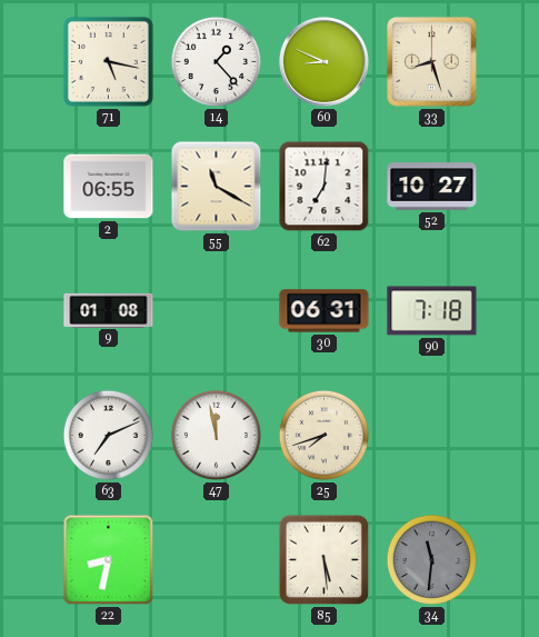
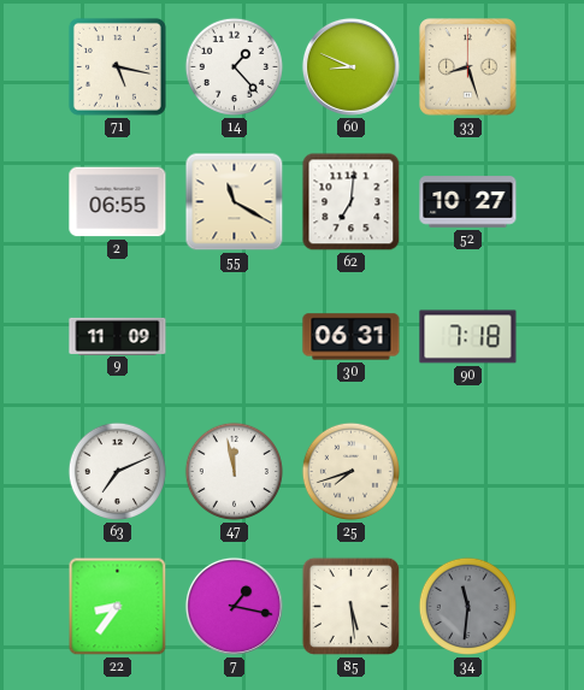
9: 01:08 -> 11:09 (118, 336)
22: 8:32 -> 8:36 (118, 607)
7: none -> 1:17 (234, 606)
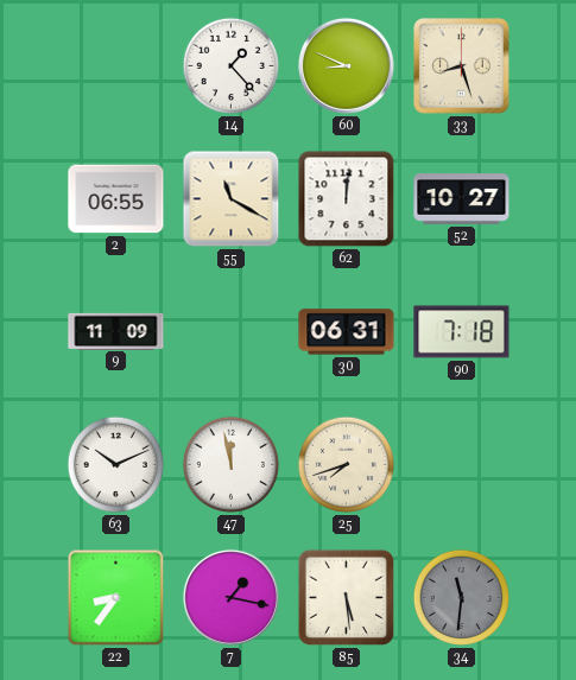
71: 5:17 -> none (117, 66)
62: 7:01 -> 12:01 (347, 199)
63: 7:11 -> 10:11 (115, 464)
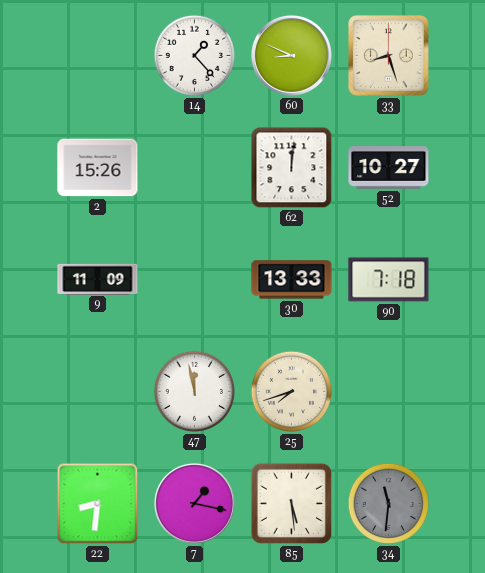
2: 06:55 -> 15:26 (98, 168)
55: 11:20 -> none (232, 199)
30: 06:31 -> 13:33 (292, 280)
63: 10:11 -> none (115, 464)
22: 8:36 -> 8:31 (98, 504)
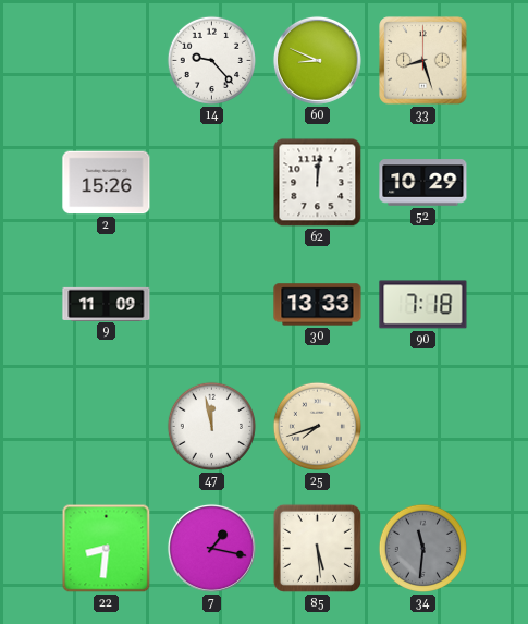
14: 1:23 -> 9:23 (211, 60)
52: 10:27 -> 10:29 (423, 183)
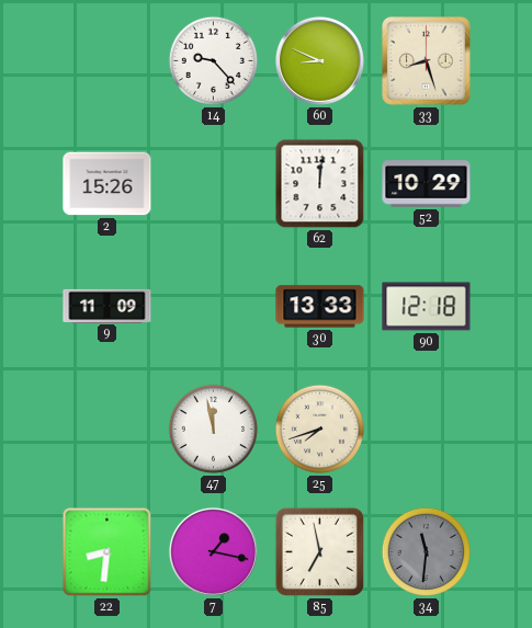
90: 7:18 -> 12:18 (427, 307)
85: 5:29 -> 6:58 (319, 551)
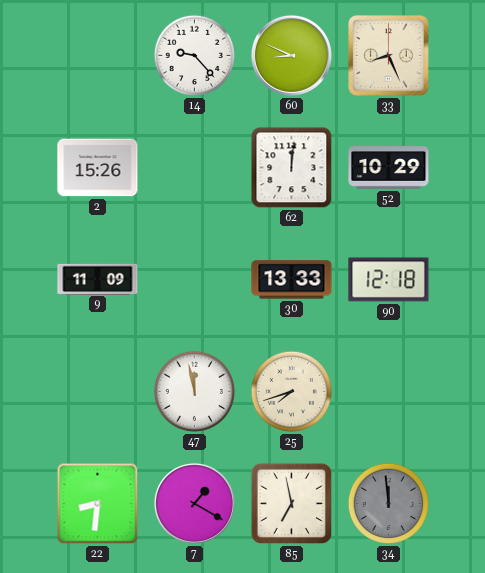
33: 8:27 -> 8:26 (389, 56)
7: 1:17 -> 1:20 (194, 503)
34: 11:31 -> 11:59 (388, 503)
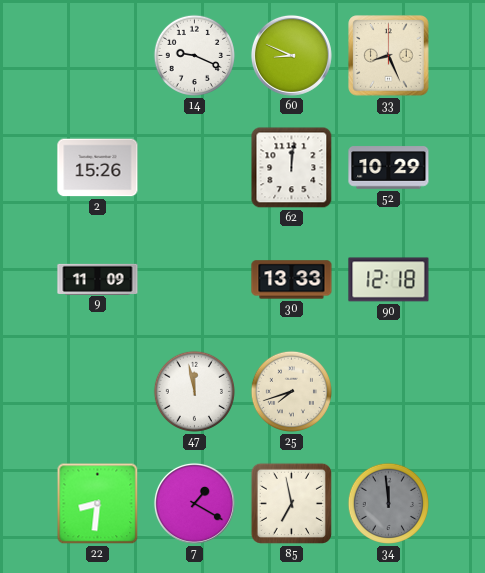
14: 9:23 -> 9:19 (194, 55)
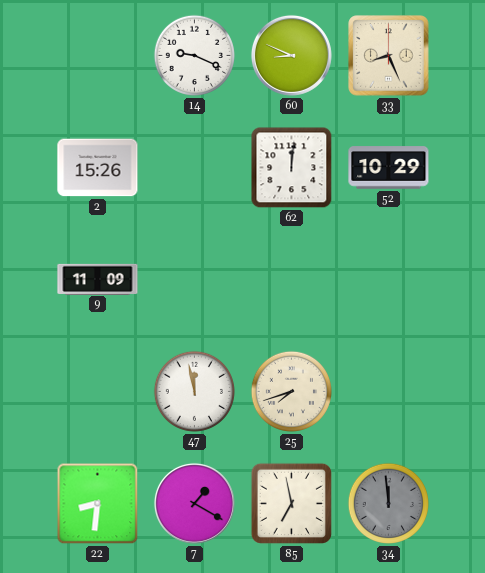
30: 13:33 -> none (292, 280)
90: 12:18 -> none (389, 280)
